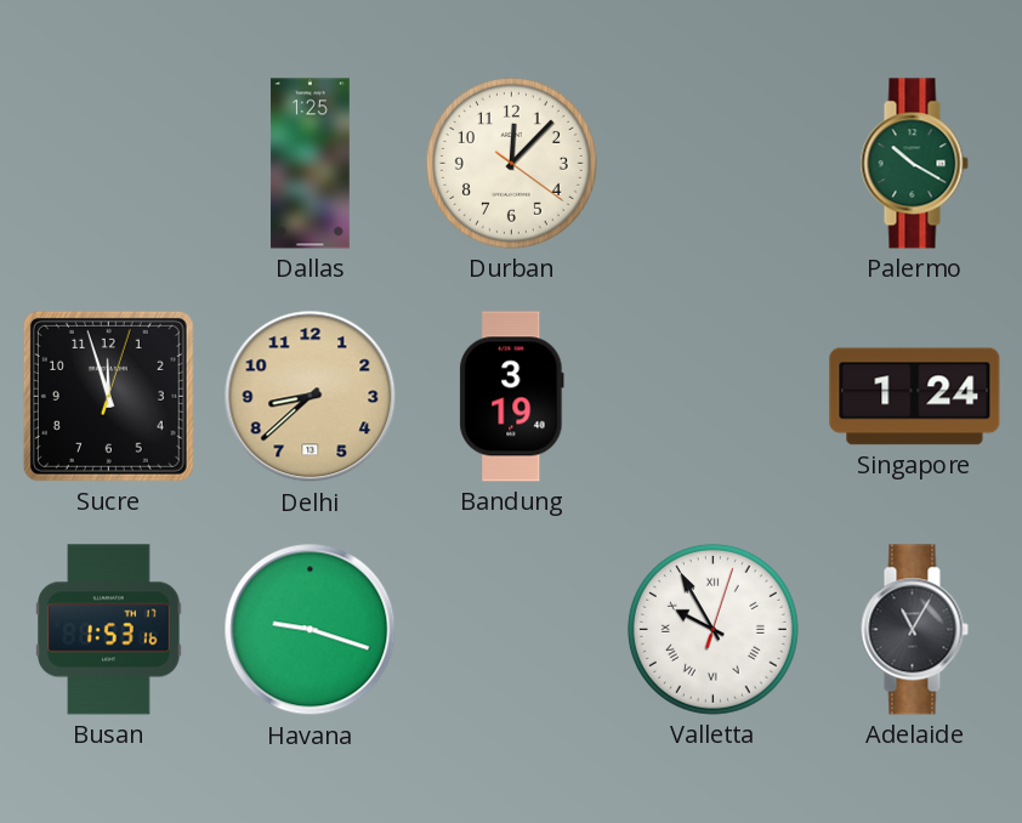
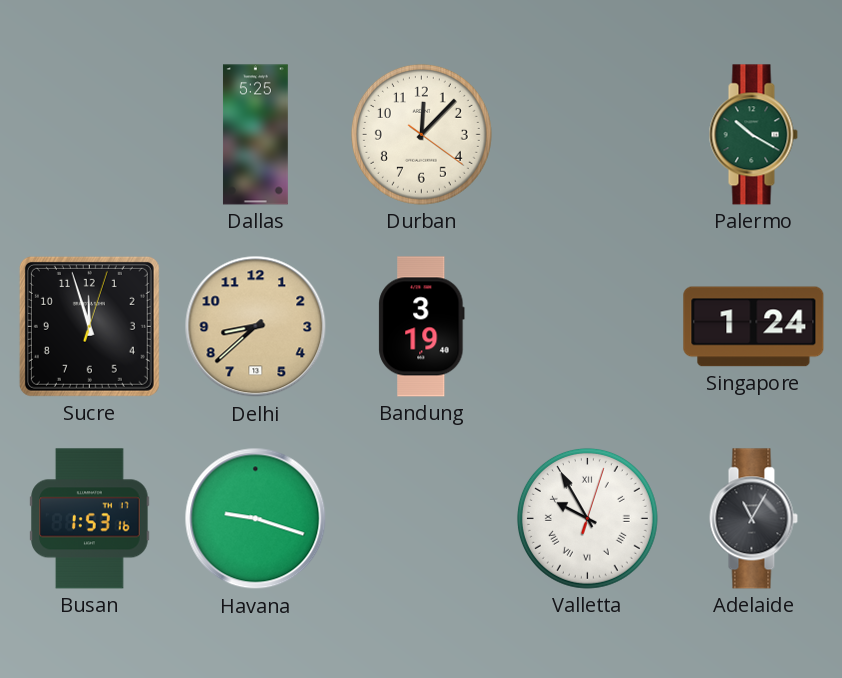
Dallas: 1:25 -> 5:25 (255, 135)
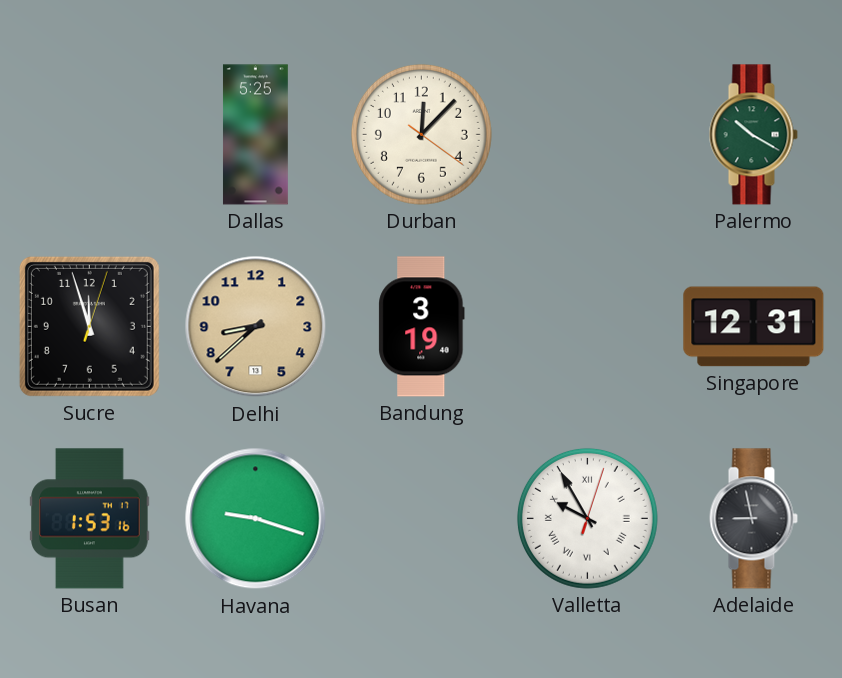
Singapore: 1:24 -> 12:31 (754, 327)
Adelaide: 11:05 -> 8:58 (753, 519)
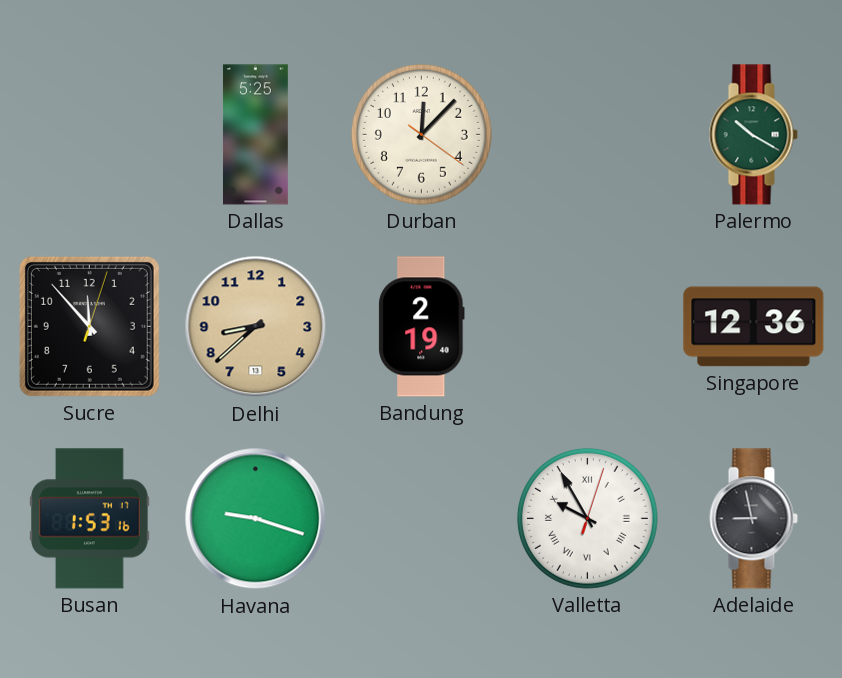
Sucre: 11:57 -> 11:53 (89, 326)
Bandung: 3:19 -> 2:19 (422, 327)
Singapore: 12:31 -> 12:36 (754, 327)
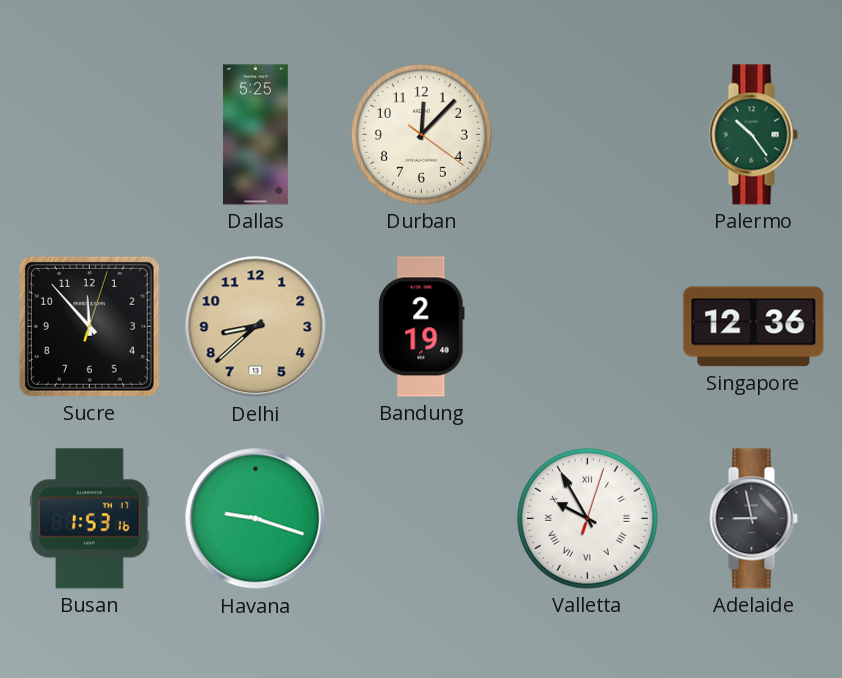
Palermo: 10:20 -> 10:24 (753, 135)
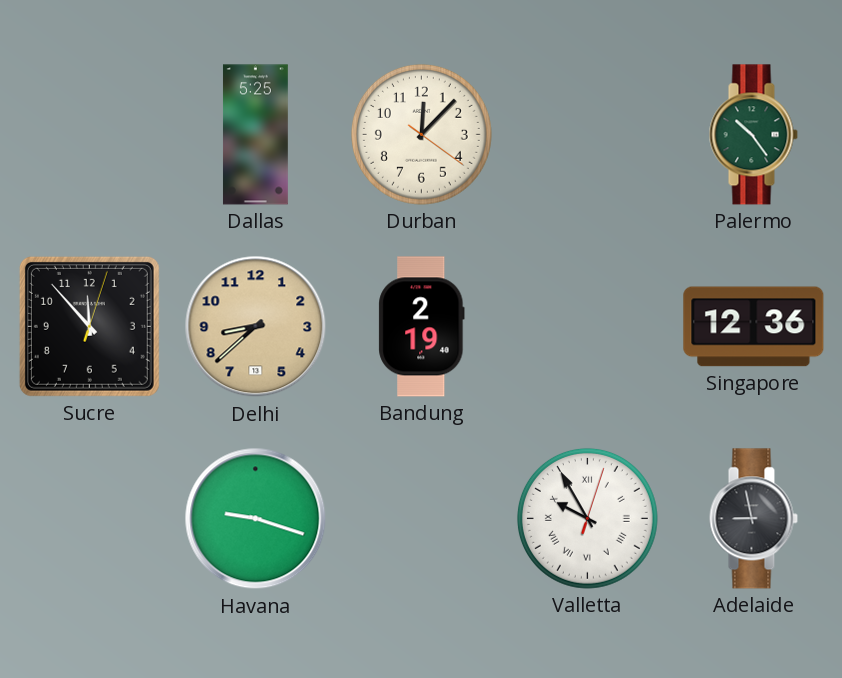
Busan: 1:53 -> none (90, 519)
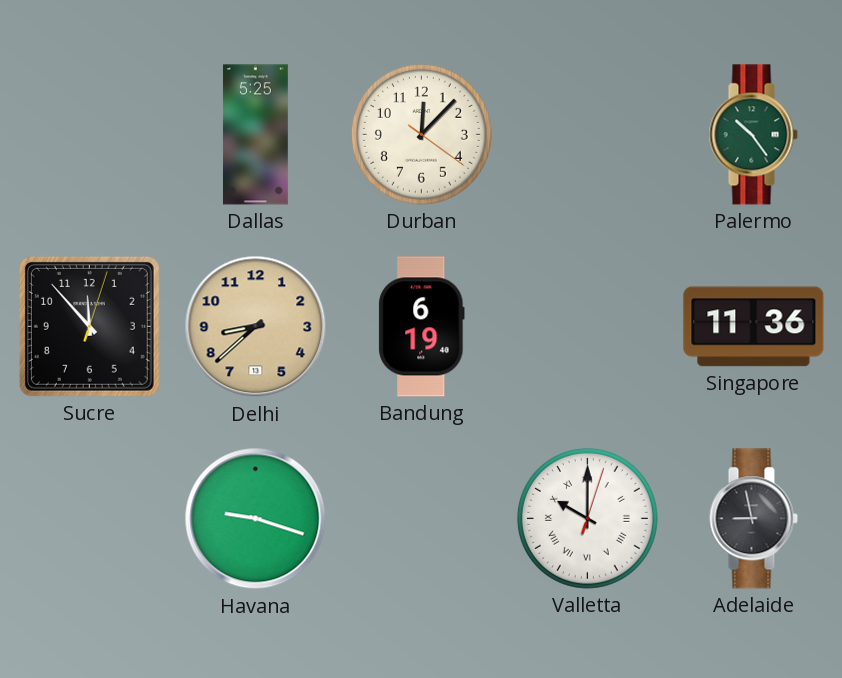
Bandung: 2:19 -> 6:19 (422, 327)
Singapore: 12:36 -> 11:36 (754, 327)
Valletta: 9:55 -> 10:00 (587, 518)
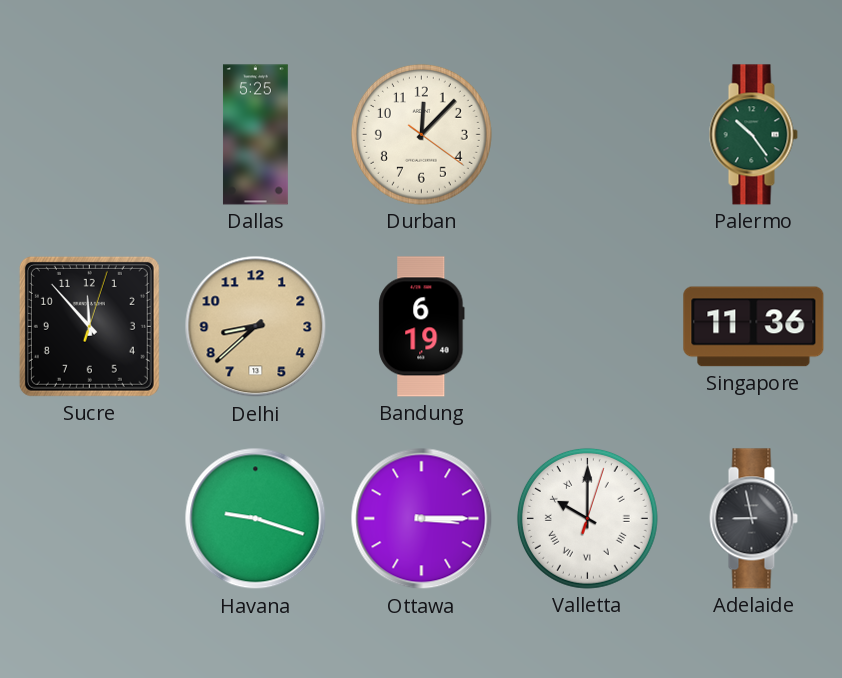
Ottawa: none -> 3:15 (422, 519)
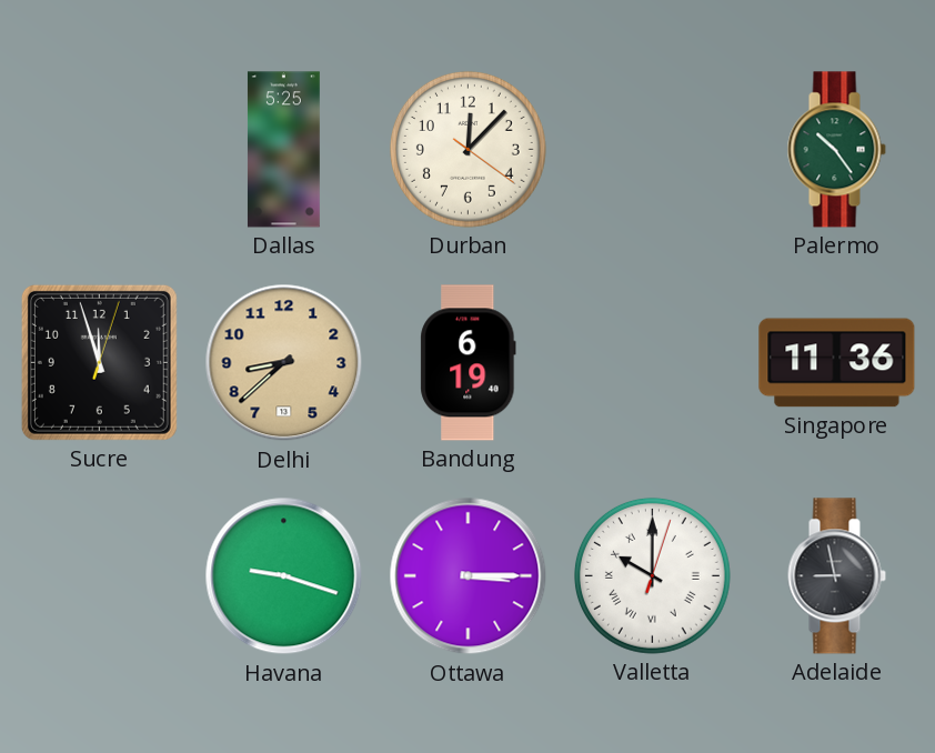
Sucre: 11:53 -> 11:57 (99, 362)
